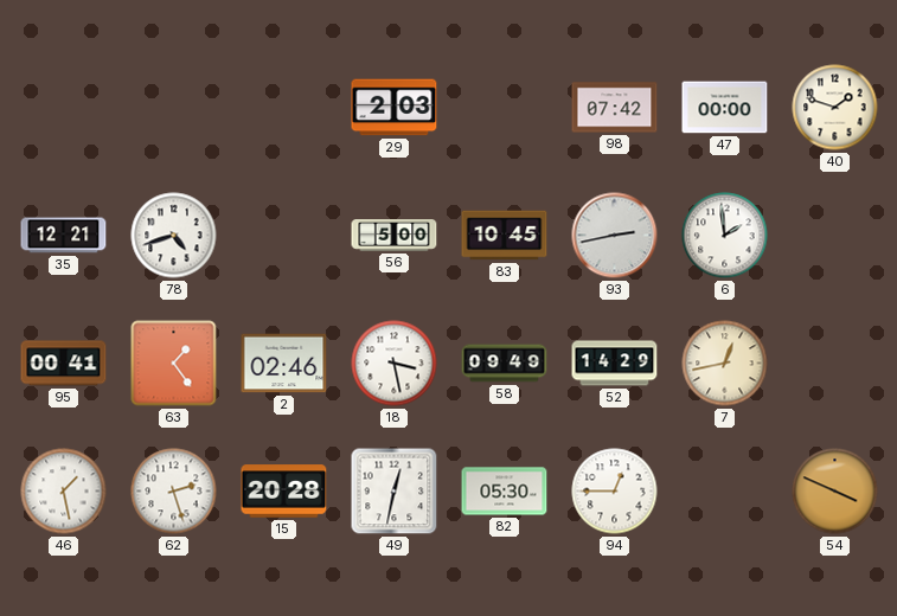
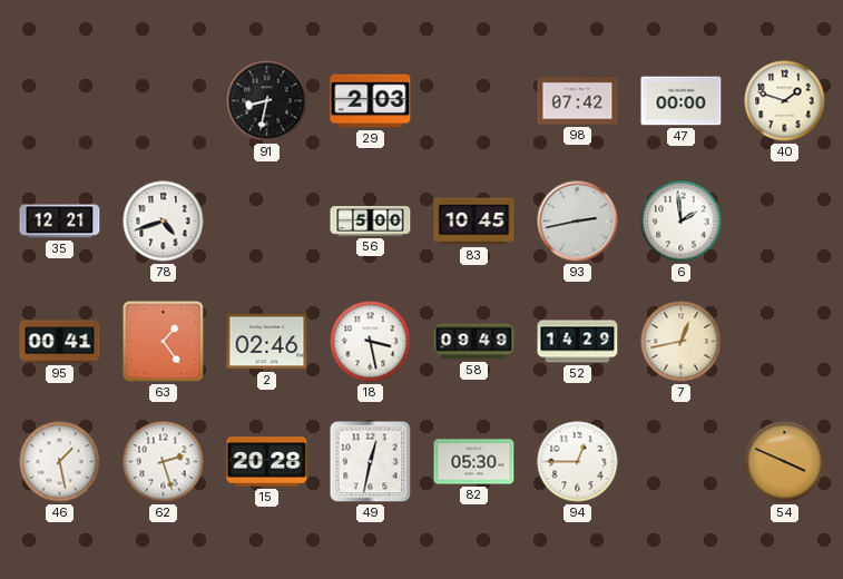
91: none -> 8:32 (267, 101)
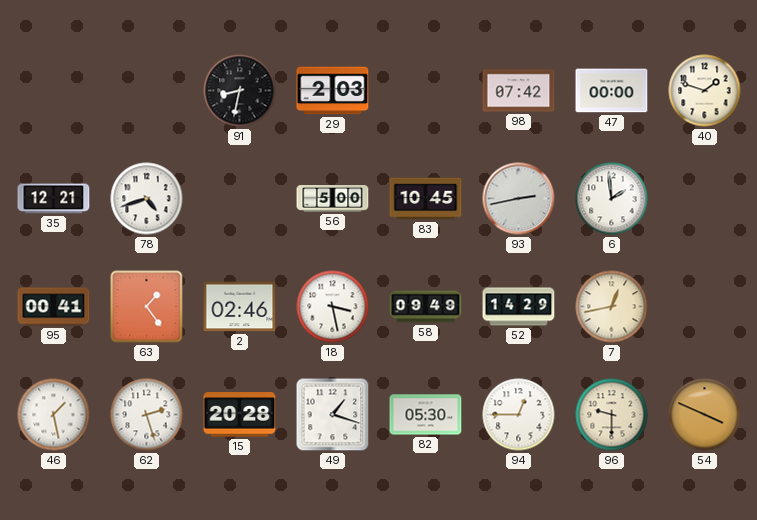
49: 12:32 -> 1:18 (333, 415)
96: none -> 9:30 (612, 415)
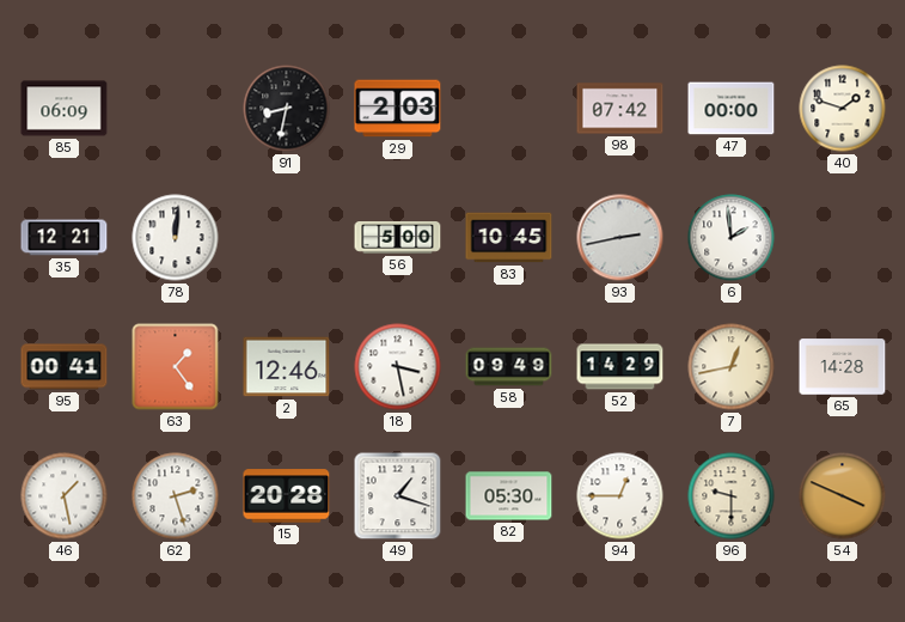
85: none -> 06:09 (65, 109)
78: 4:42 -> 12:01 (176, 238)
2: 02:46 -> 12:46 (287, 367)
65: none -> 14:28 (843, 367)
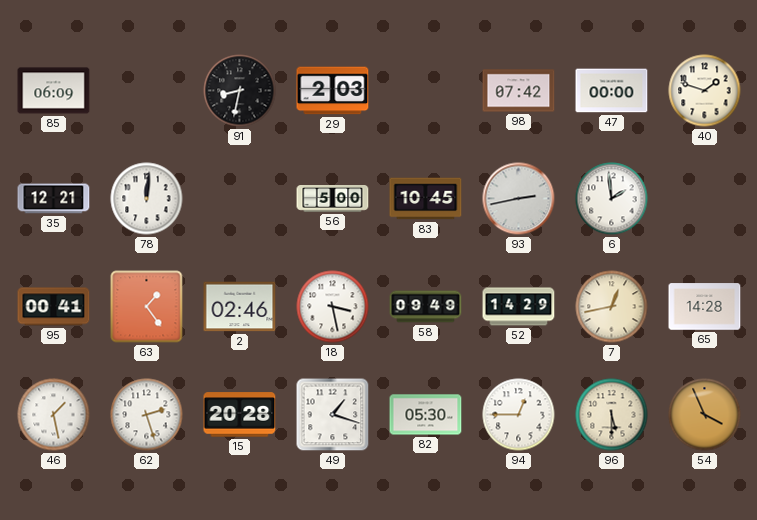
2: 12:46 -> 02:46 (240, 307)
96: 9:30 -> 5:30 (612, 415)
54: 3:49 -> 3:56 (705, 415)
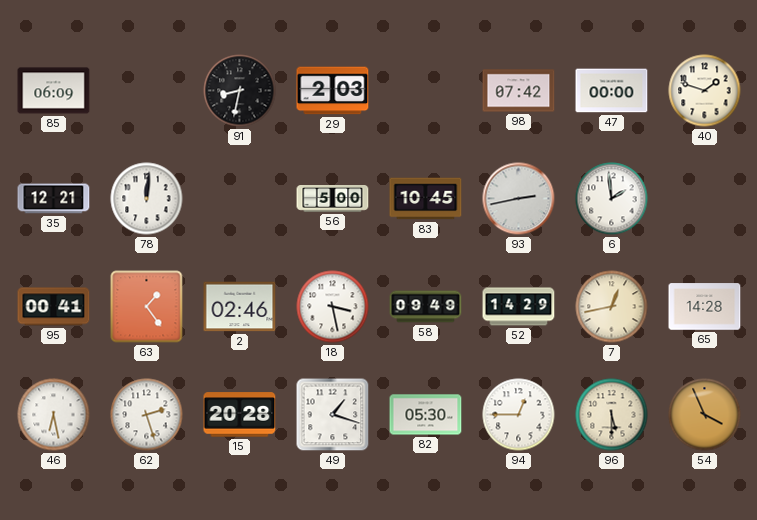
46: 1:28 -> 6:28 (54, 415)
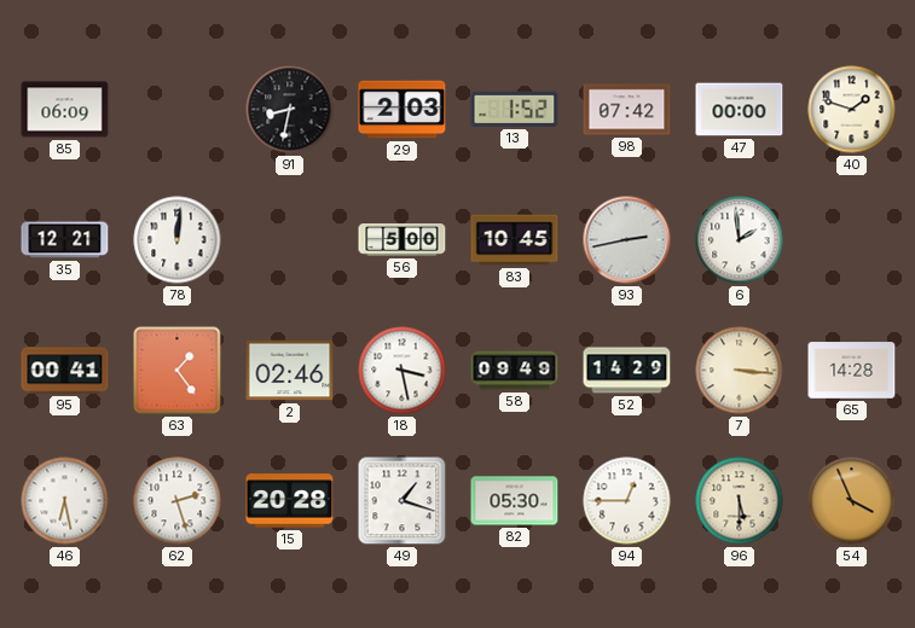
13: none -> 1:52 (515, 109)
7: 12:43 -> 3:16 (740, 371)
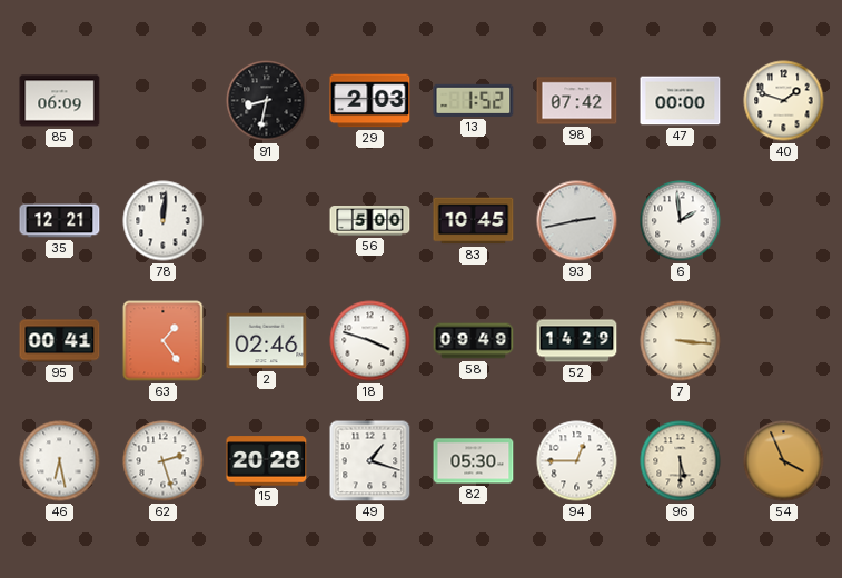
18: 3:28 -> 3:48 (370, 341)
65: 14:28 -> none (852, 371)
